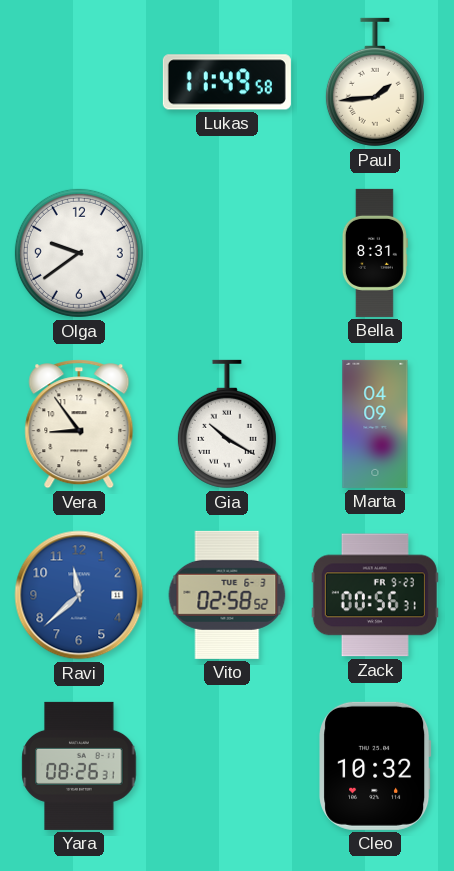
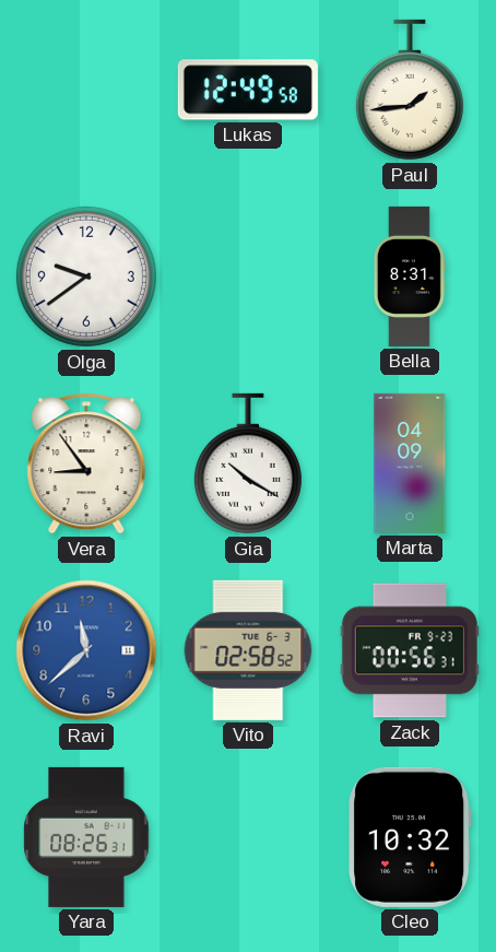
Lukas: 11:49 -> 12:49 (248, 90)
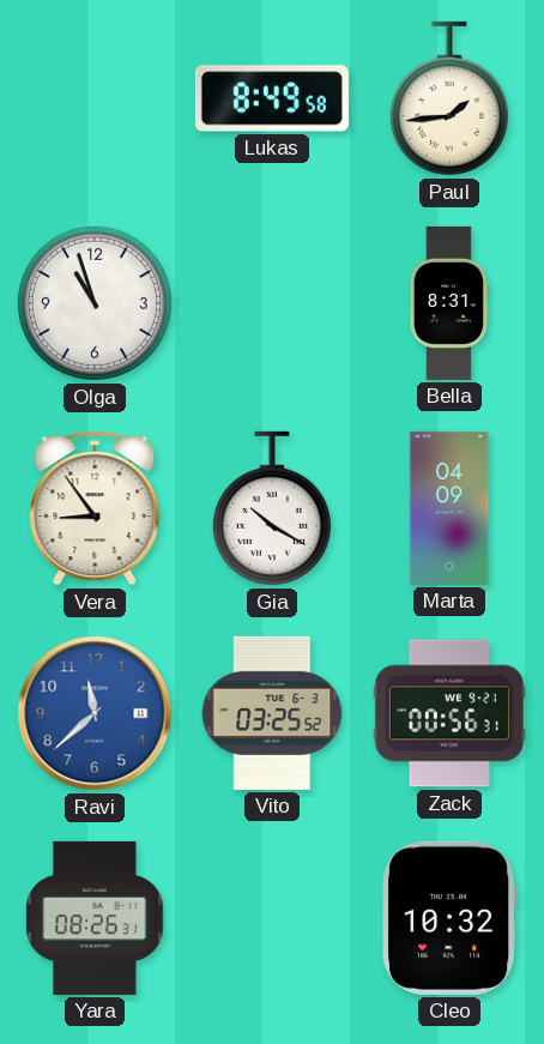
Lukas: 12:49 -> 8:49 (272, 98)
Olga: 9:39 -> 10:57 (95, 303)
Vito: 02:58 -> 03:25 (272, 713)
Zack date: FR 9-23 -> WE 9-21 (449, 713)
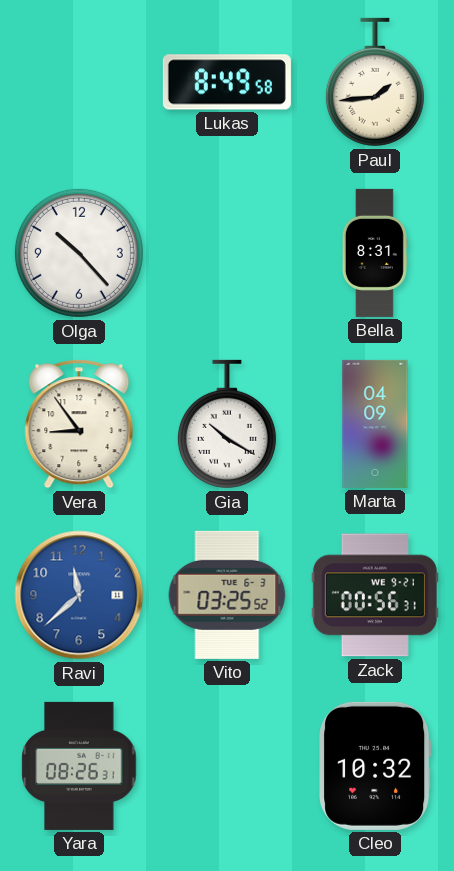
Olga: 10:57 -> 10:23 (79, 253)
